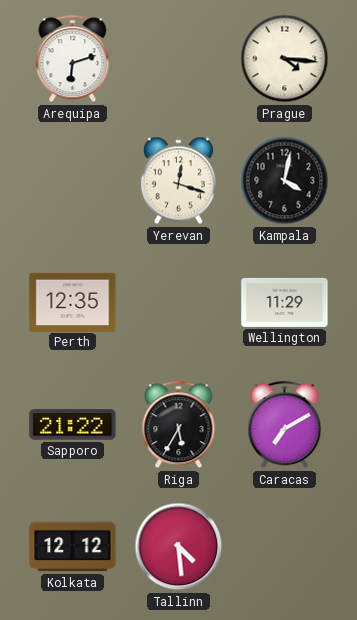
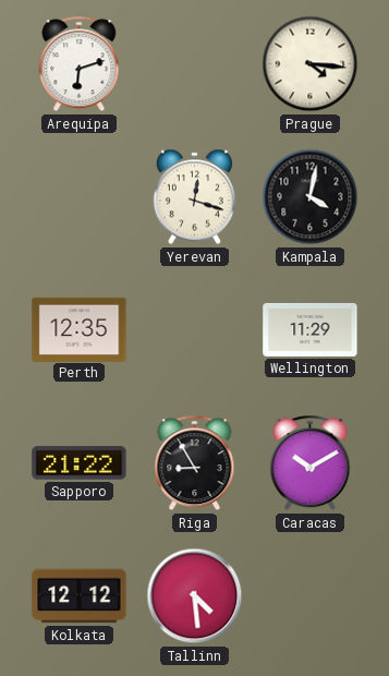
Riga: 5:35 -> 8:55 (195, 463)
Caracas: 7:10 -> 10:10 (311, 463)
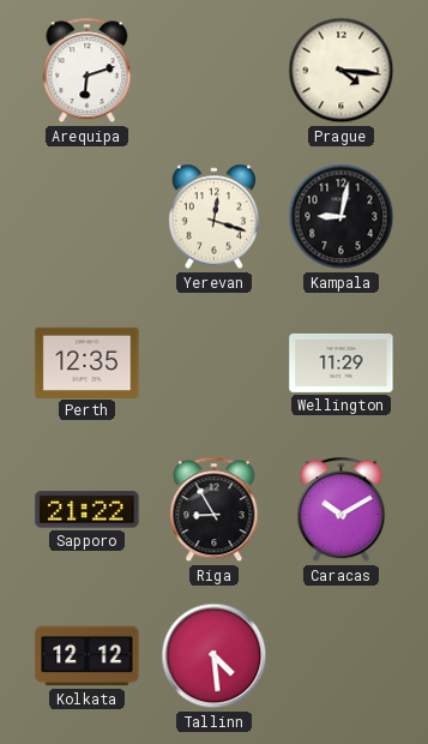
Kampala: 4:02 -> 9:02 (342, 217)
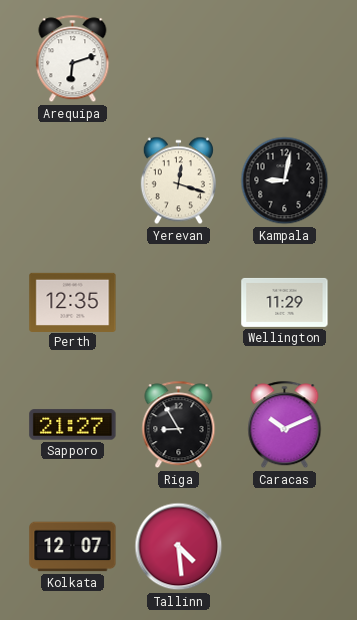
Prague: 4:16 -> none (342, 71)
Sapporo: 21:22 -> 21:27 (73, 425)
Caracas: 10:10 -> 10:11 (285, 425)
Kolkata: 12:12 -> 12:07 (73, 547)
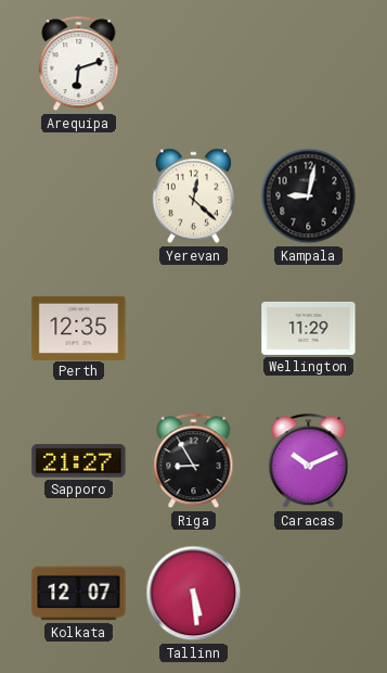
Yerevan: 12:18 -> 12:22 (193, 196)
Tallinn: 4:29 -> 5:29 (194, 594)
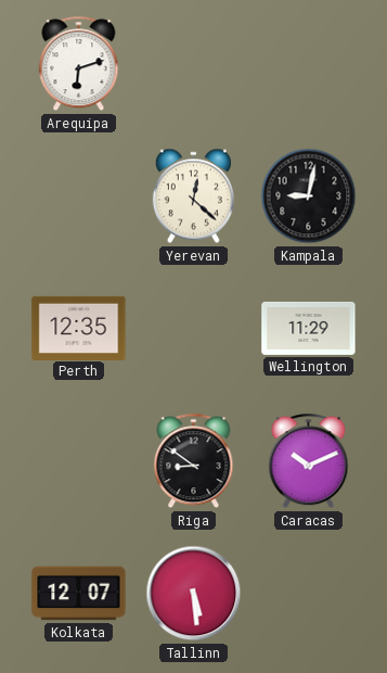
Sapporo: 21:27 -> none (79, 461)
Riga: 8:55 -> 8:51 (194, 461)
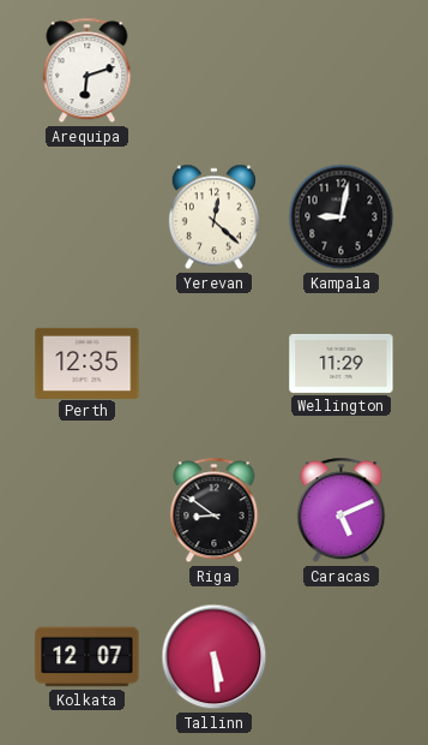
Caracas: 10:11 -> 5:11 (342, 511)
